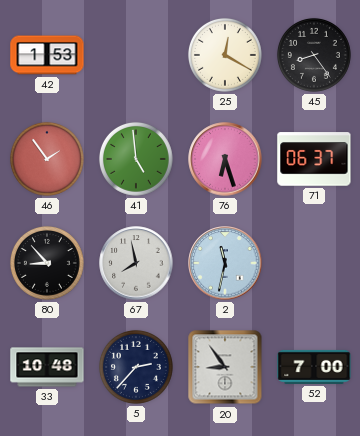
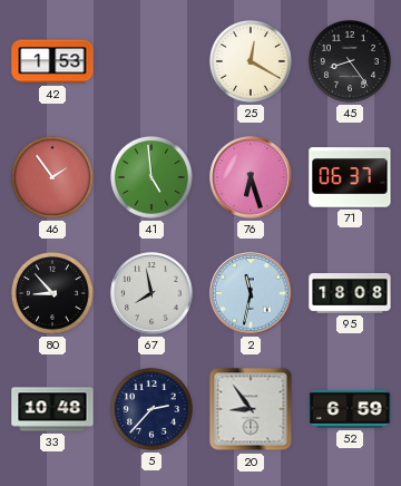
95: none -> 18:08 (350, 294)
52: 7:00 -> 6:59 (350, 409)
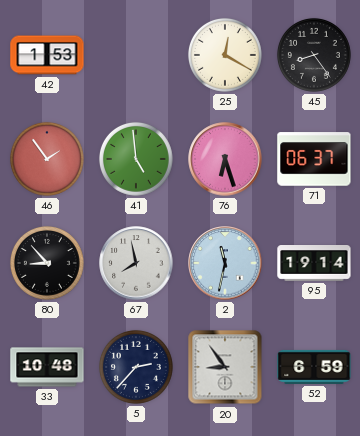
95: 18:08 -> 19:14 (314, 264)
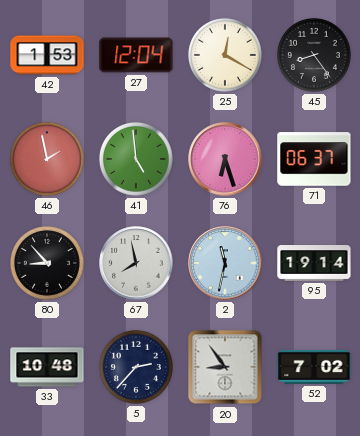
27: none -> 12:04 (136, 55)
46: 1:54 -> 1:58 (47, 159)
52: 6:59 -> 7:02 (314, 367)
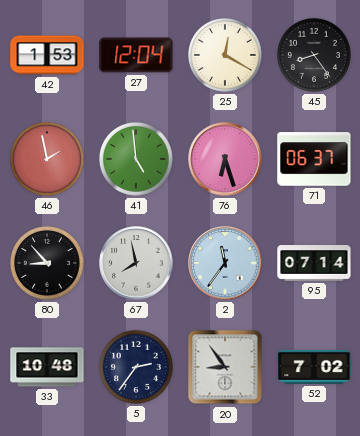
2: 11:32 -> 11:36 (225, 263)
95: 19:14 -> 07:14 (314, 264)
5: 2:37 -> 2:36 (136, 367)
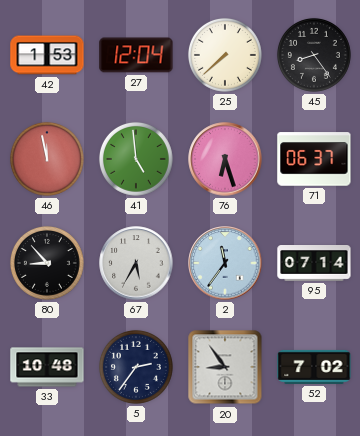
25: 12:20 -> 7:38 (225, 55)
46: 1:58 -> 11:58 (47, 159)
67: 7:58 -> 5:35 (136, 263)
